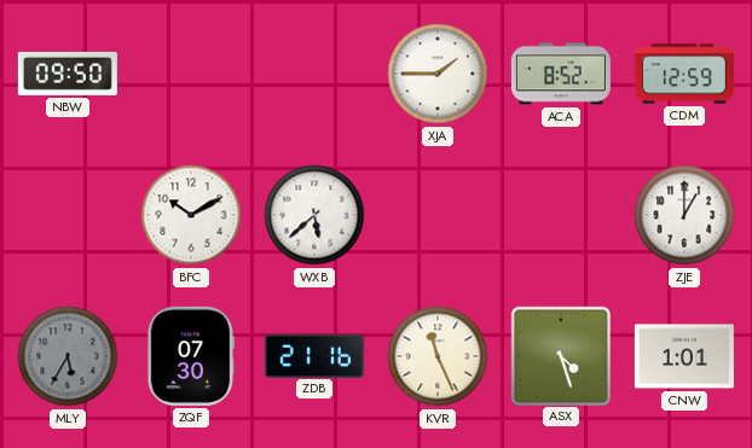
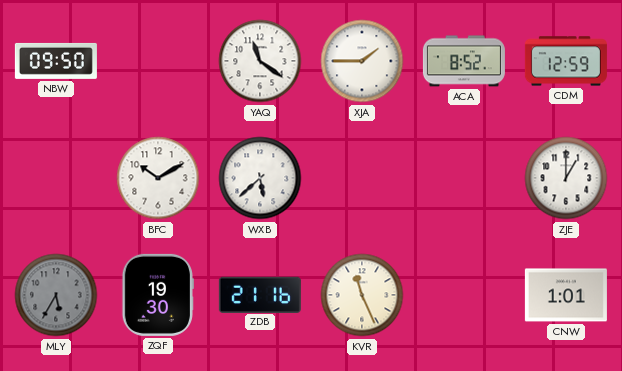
YAQ: none -> 11:21 (260, 61)
ZQF: 07:30 -> 19:30 (157, 295)
ASX: 4:27 -> none (560, 355)
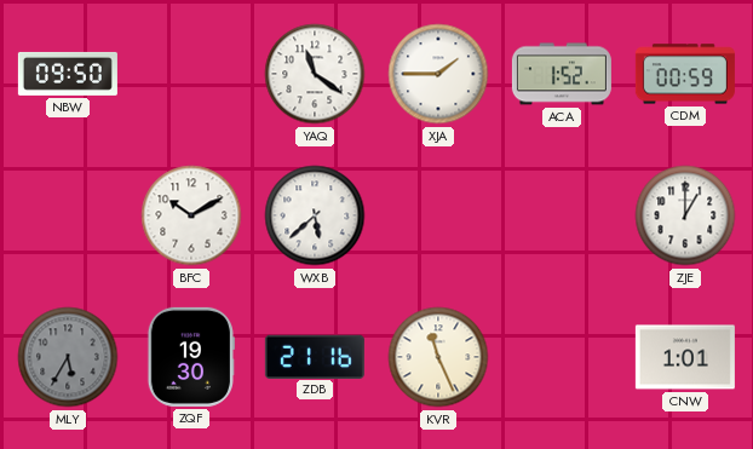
ACA: 8:52 -> 1:52 (562, 74)
CDM: 12:59 -> 00:59 (685, 74)
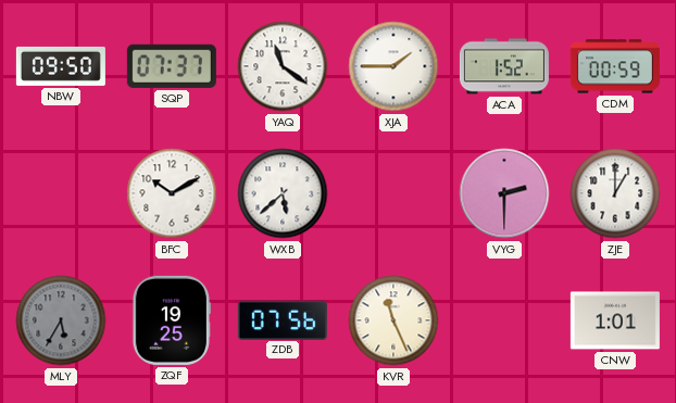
SQP: none -> 07:37 (172, 66)
VYG: none -> 2:30 (504, 193)
ZQF: 19:30 -> 19:25 (171, 320)
ZDB: 21:16 -> 07:56 (283, 319)
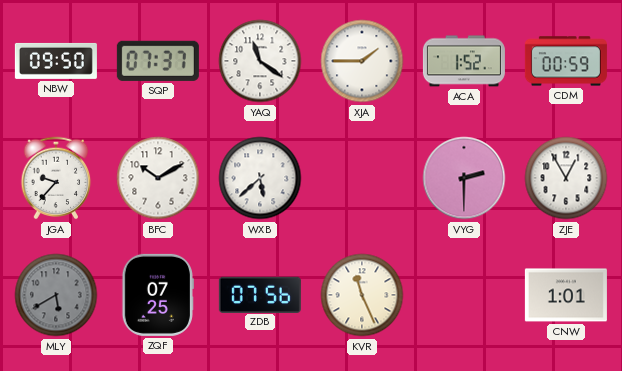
JGA: none -> 9:37 (56, 178)
ZJE: 1:00 -> 12:55 (566, 178)
MLY: 5:35 -> 5:40 (56, 295)
ZQF: 19:25 -> 07:25 (157, 295)
